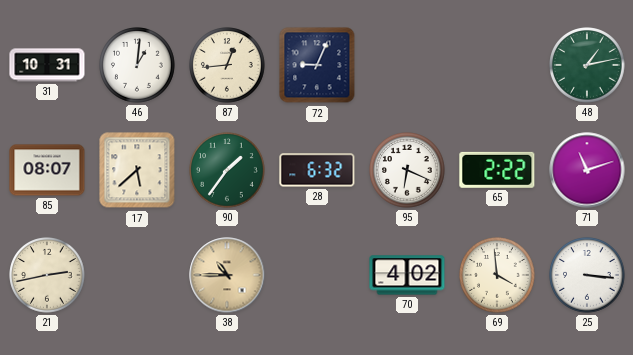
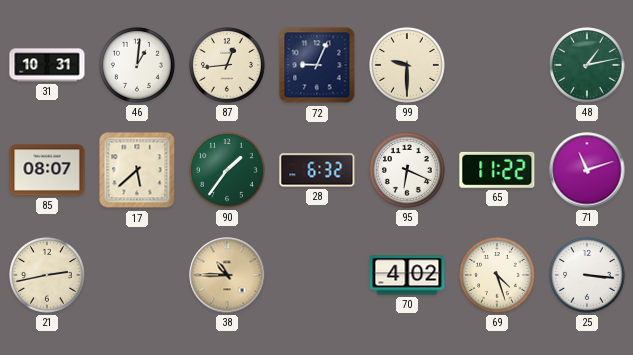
99: none -> 9:30 (407, 65)
65: 2:22 -> 11:22 (497, 170)
69: 3:59 -> 4:27 (497, 275)
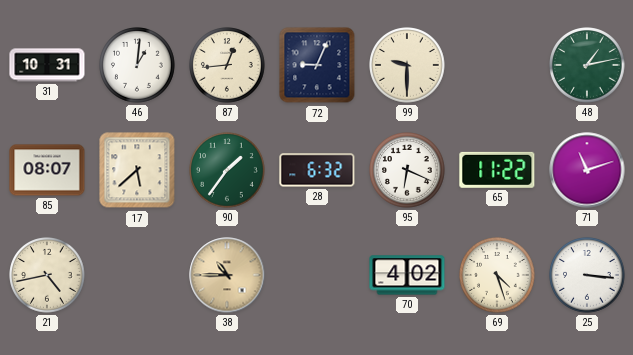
21: 2:43 -> 4:43 (47, 275)
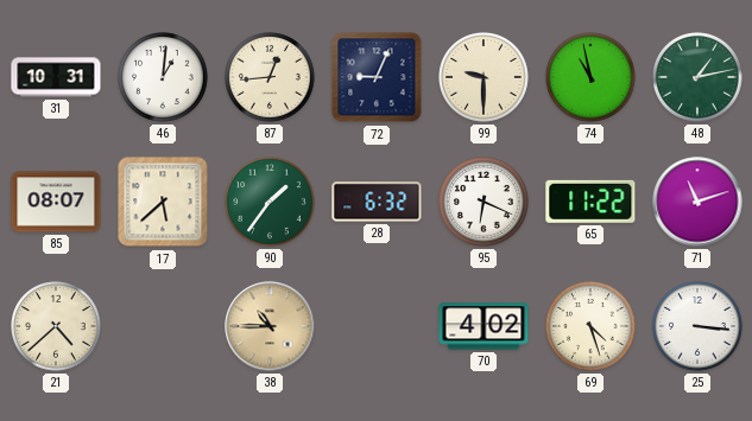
74: none -> 10:58 (590, 77)
21: 4:43 -> 4:38 (56, 326)
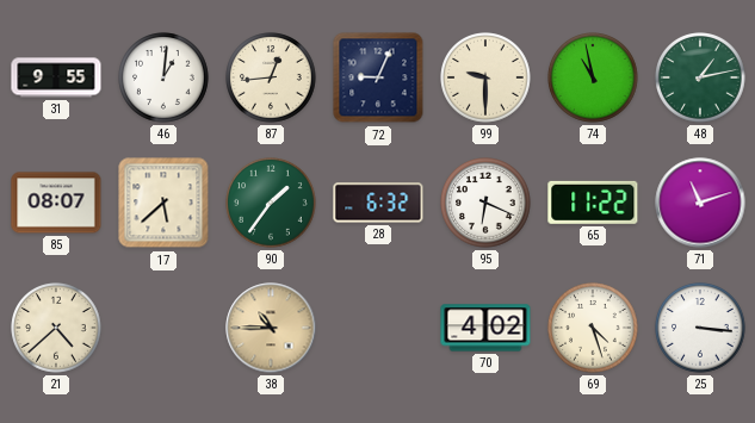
31: 10:31 -> 9:55 (56, 77)
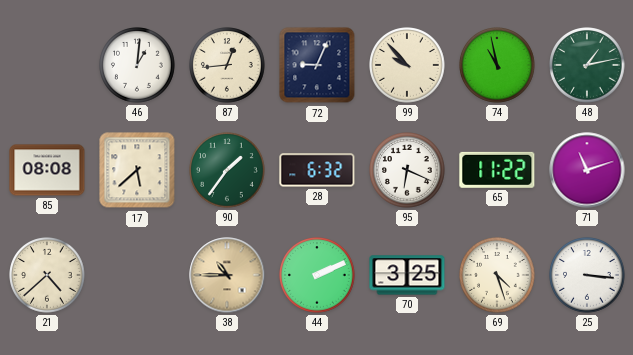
31: 9:55 -> none (56, 77)
99: 9:30 -> 9:53 (407, 65)
85: 08:07 -> 08:08 (47, 170)
44: none -> 2:11 (317, 275)
70: 4:02 -> 3:25 (407, 275)
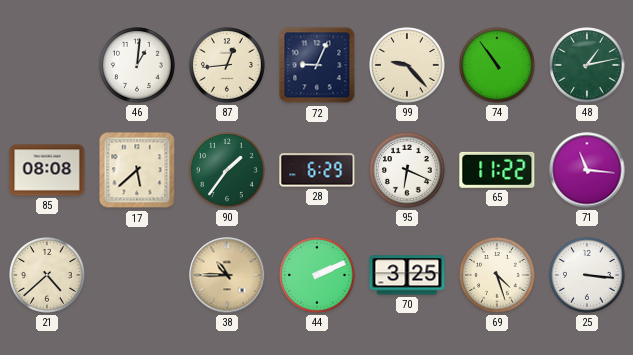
99: 9:53 -> 9:23 (407, 65)
74: 10:58 -> 10:54 (497, 65)
28: 6:32 -> 6:29 (317, 170)
71: 11:12 -> 11:16 (587, 170)
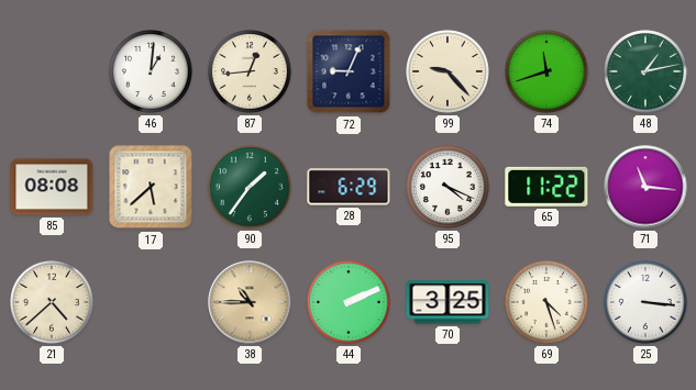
74: 10:54 -> 11:42 (546, 71)
95: 6:19 -> 4:19 (448, 187)
